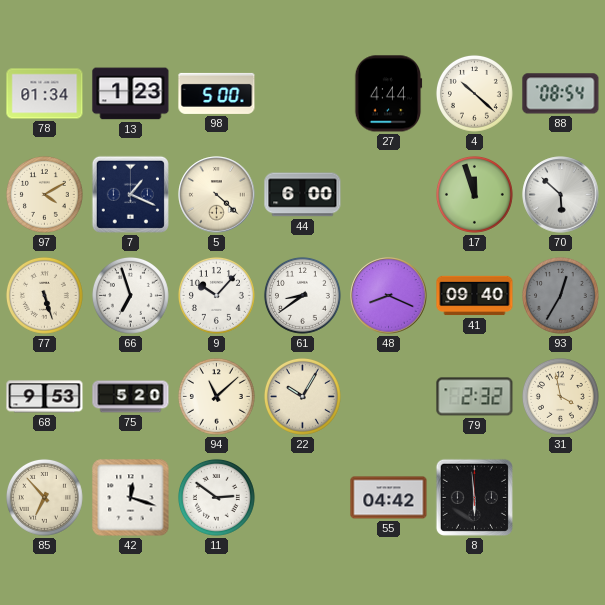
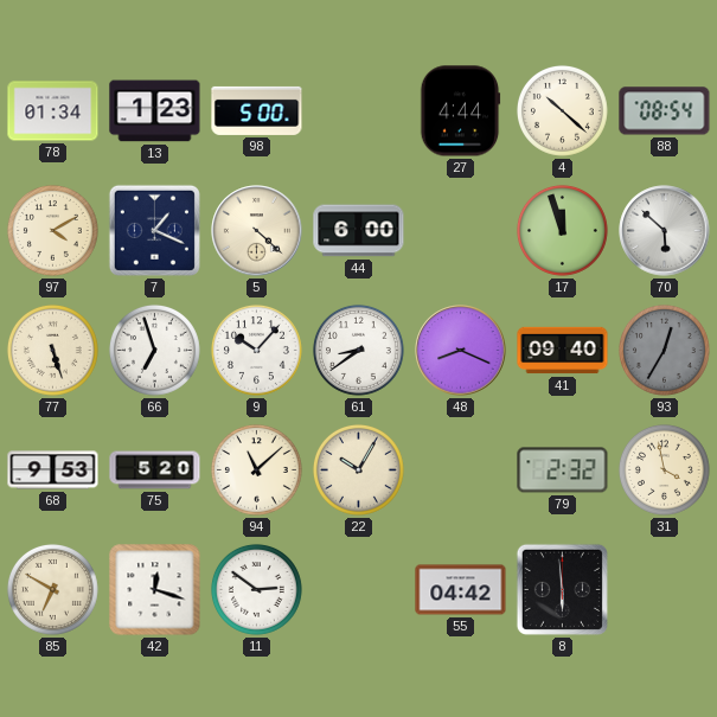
85: 6:53 -> 6:50 (52, 589)
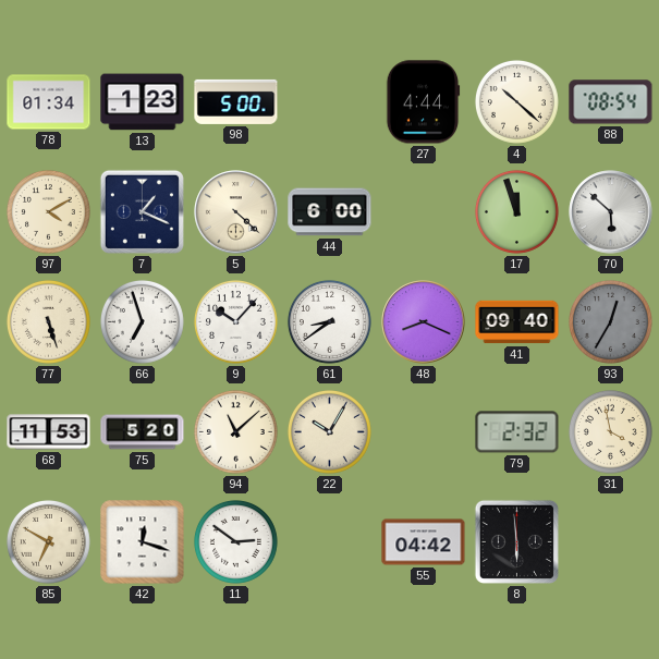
68: 9:53 -> 11:53 (49, 432)
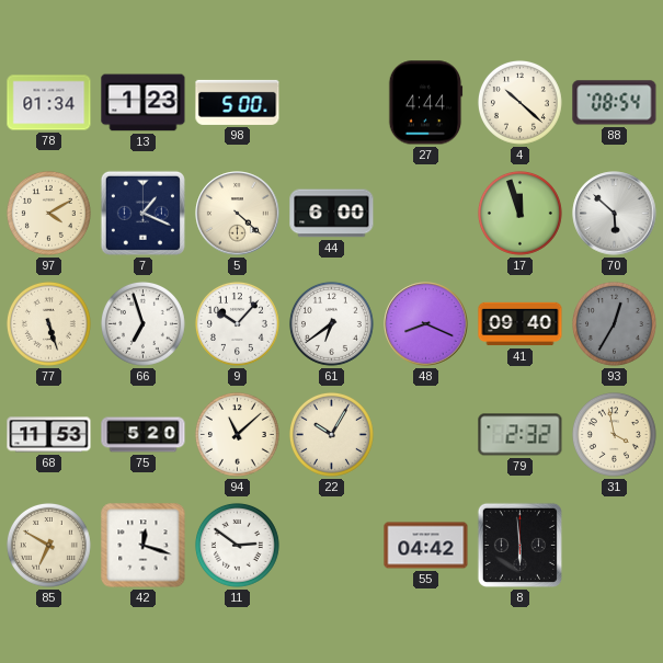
61: 8:39 -> 6:39 (331, 323)
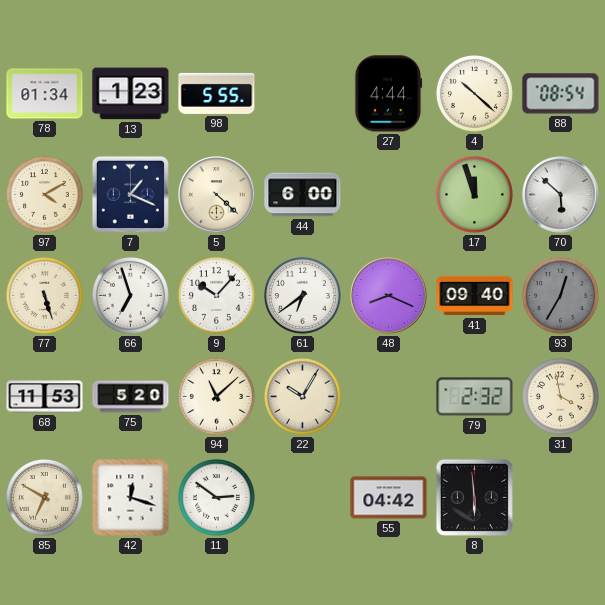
98: 5:00 -> 5:55 (217, 93)
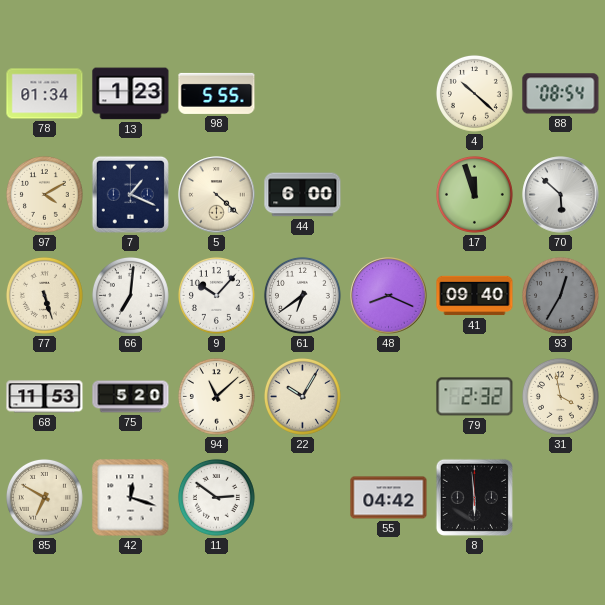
27: 4:44 -> none (388, 94)
66: 6:57 -> 7:01 (130, 295)
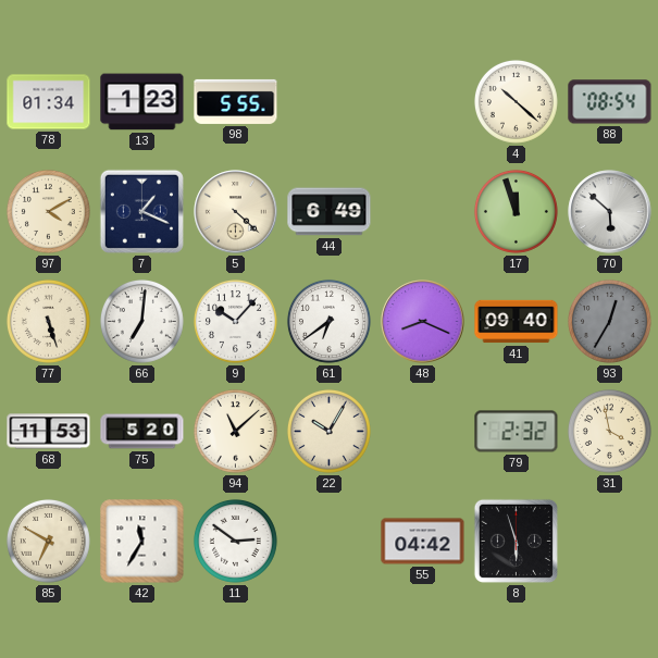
44: 6:00 -> 6:49 (330, 212)
42: 12:18 -> 11:35 (142, 542)
8: 5:59 -> 5:57 (516, 541)
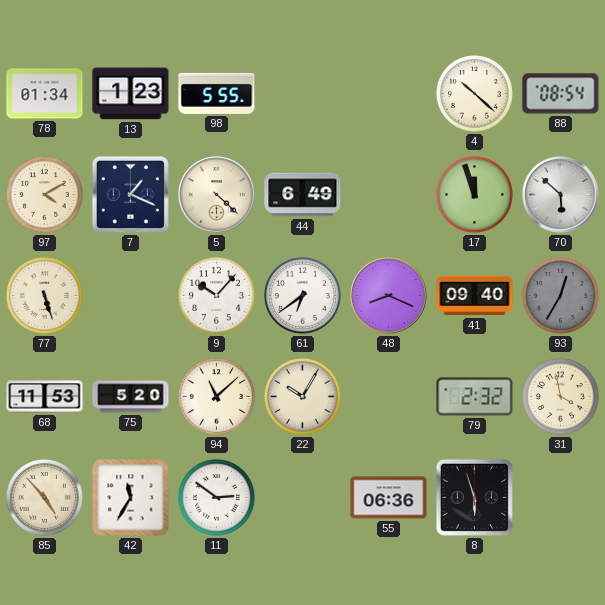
66: 7:01 -> none (141, 321)
85: 6:50 -> 4:53 (44, 497)
55: 04:42 -> 06:36 (389, 498)
